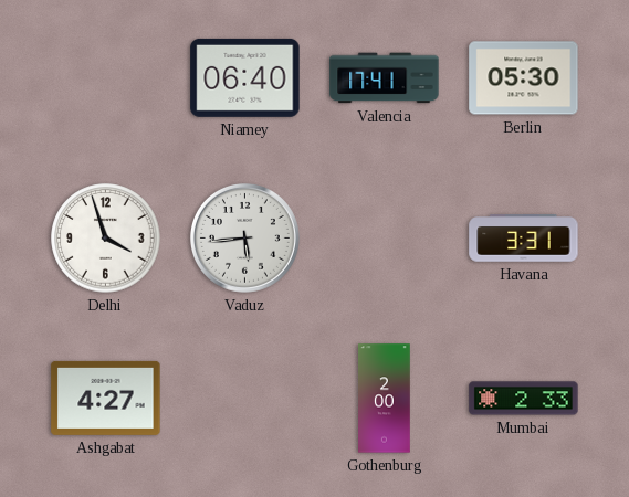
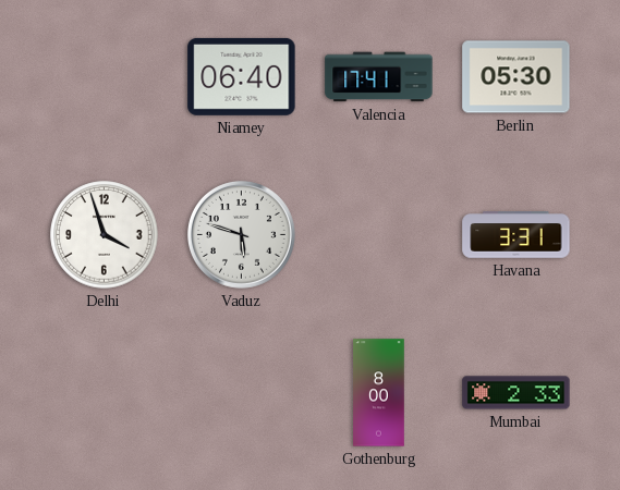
Vaduz: 5:44 -> 5:48 (241, 234)
Ashgabat: 4:27 -> none (106, 398)
Gothenburg: 2:00 -> 8:00 (379, 393)
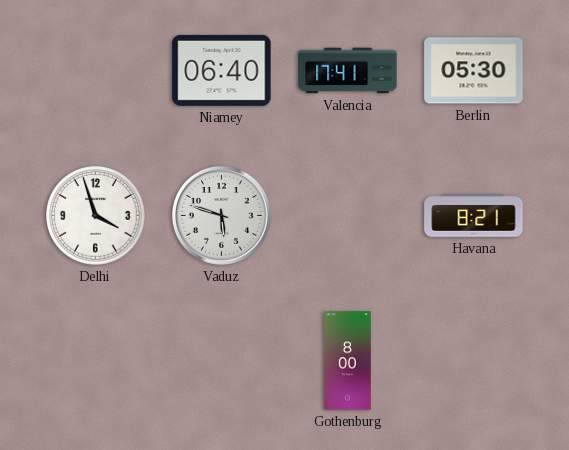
Havana: 3:31 -> 8:21 (474, 216)
Mumbai: 2:33 -> none (516, 393)
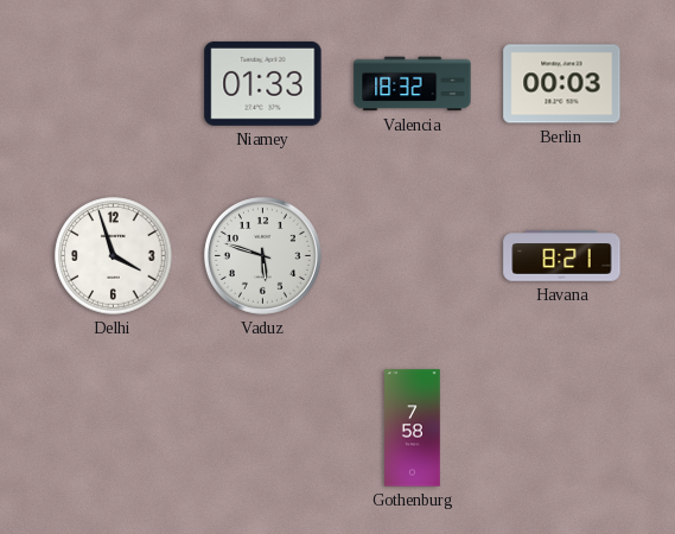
Niamey: 06:40 -> 01:33 (263, 83)
Valencia: 17:41 -> 18:32 (413, 84)
Berlin: 05:30 -> 00:03 (562, 84)
Gothenburg: 8:00 -> 7:58 (413, 428)
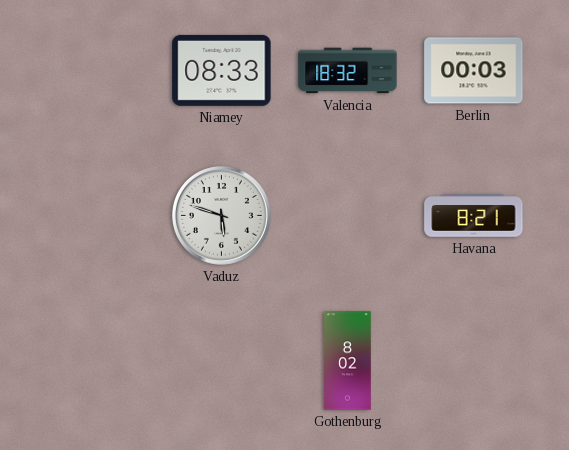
Niamey: 01:33 -> 08:33 (222, 70)
Delhi: 3:57 -> none (114, 256)
Gothenburg: 7:58 -> 8:02 (348, 361)
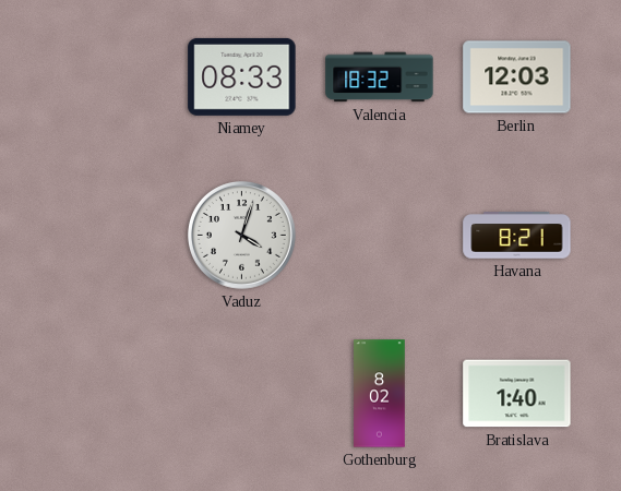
Berlin: 00:03 -> 12:03 (517, 77)
Vaduz: 5:48 -> 4:03 (241, 235)
Bratislava: none -> 1:40 (517, 394)
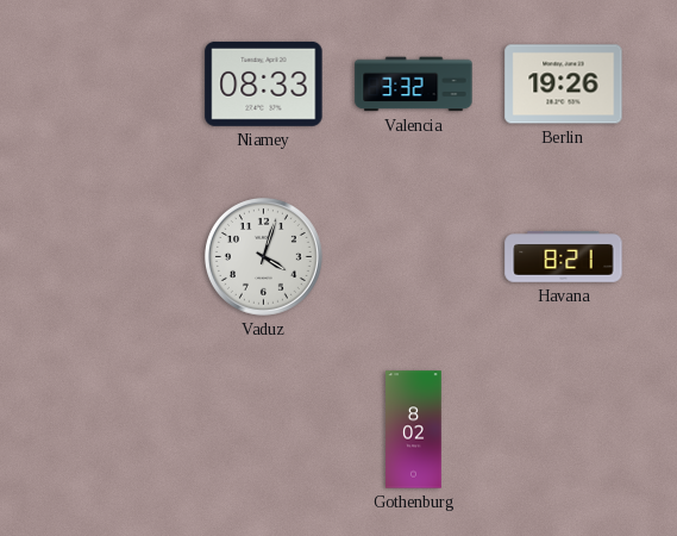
Valencia: 18:32 -> 3:32 (414, 85)
Berlin: 12:03 -> 19:26 (564, 85)
Bratislava: 1:40 -> none (517, 394)
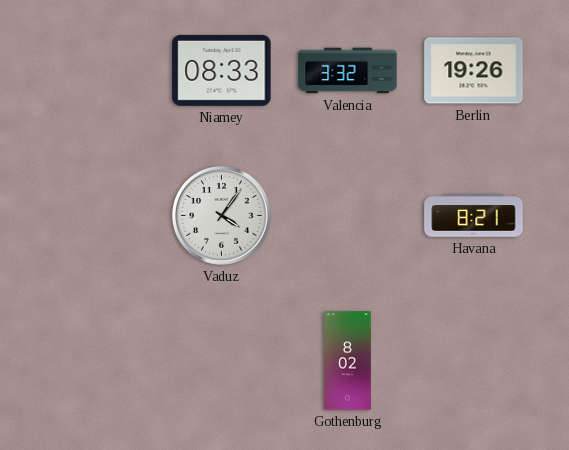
Vaduz: 4:03 -> 4:06 (221, 215)
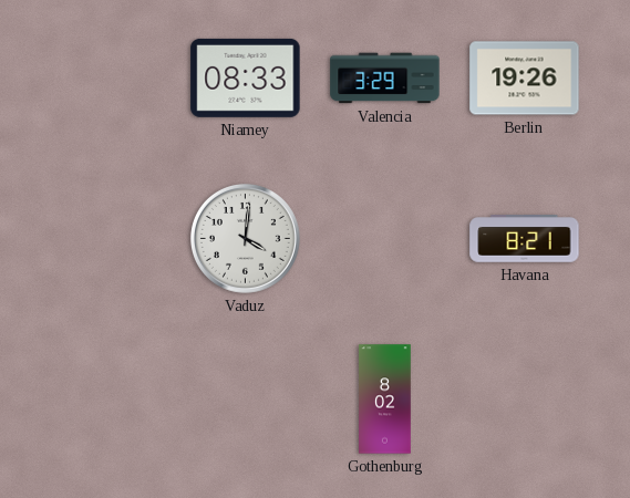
Valencia: 3:32 -> 3:29 (385, 79)
Vaduz: 4:06 -> 4:01 (245, 238)
